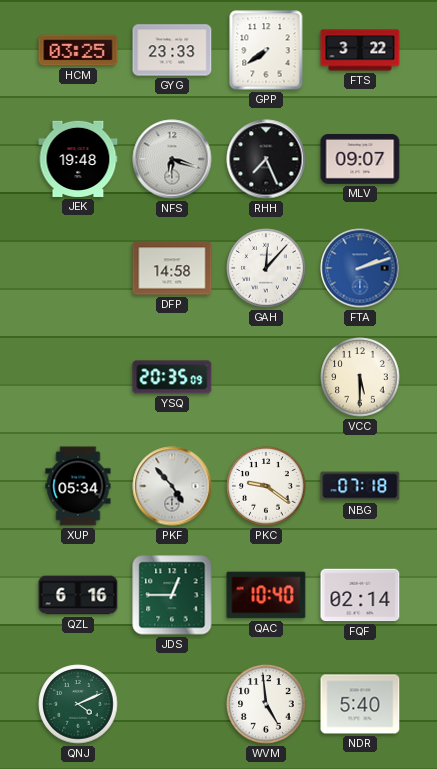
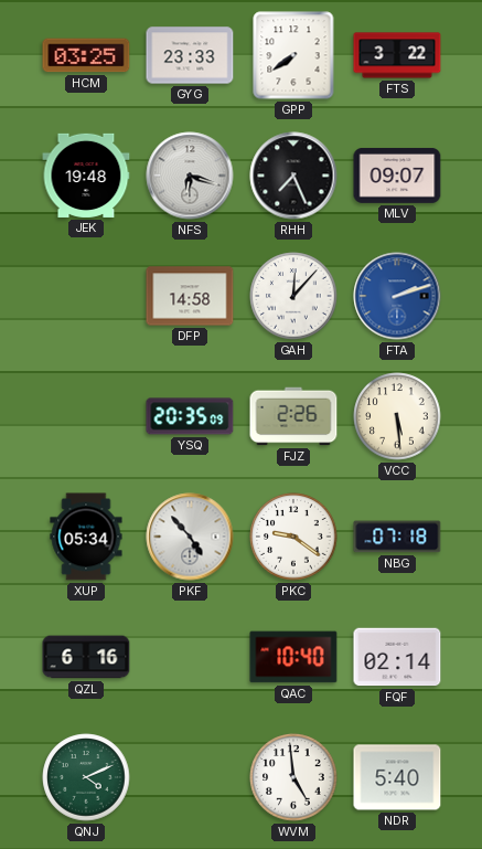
FJZ: none -> 2:26 (293, 416)
VCC: 5:30 -> 5:29 (397, 416)
JDS: 12:45 -> none (172, 595)
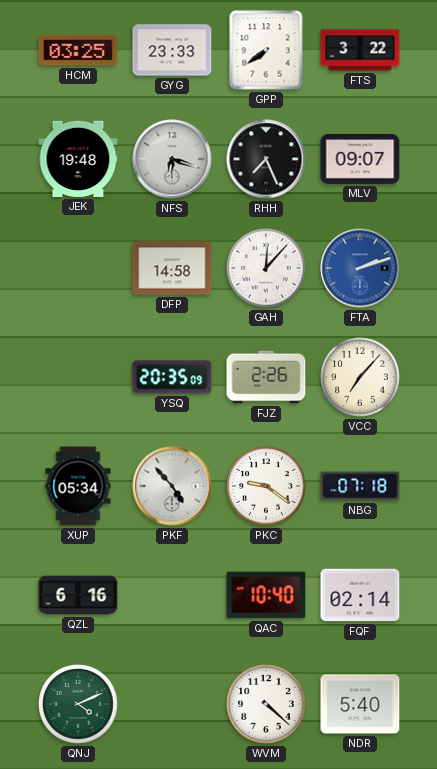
VCC: 5:29 -> 7:07 (360, 377)
WVM: 4:59 -> 4:22 (266, 704)
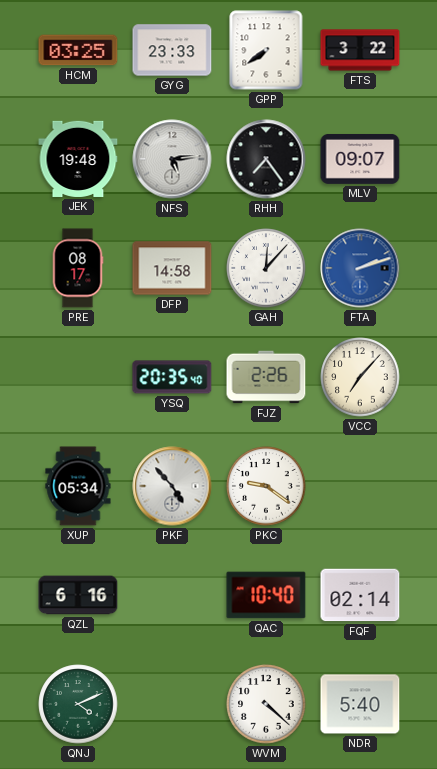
NFS: 6:18 -> 5:14 (172, 159)
RHH: 7:26 -> 7:24 (266, 159)
PRE: none -> 08:17 (78, 268)
YSQ: 20:35:09 -> 20:35:40 (172, 377)
NBG: 07:18 -> none (360, 486)
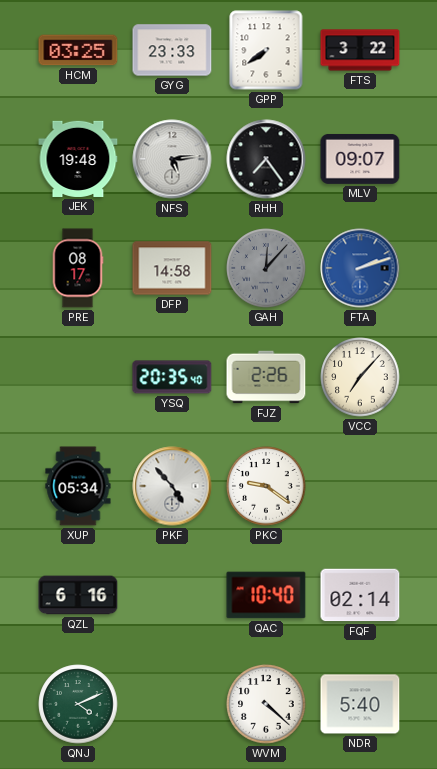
GAH dial: white -> grey (266, 268)
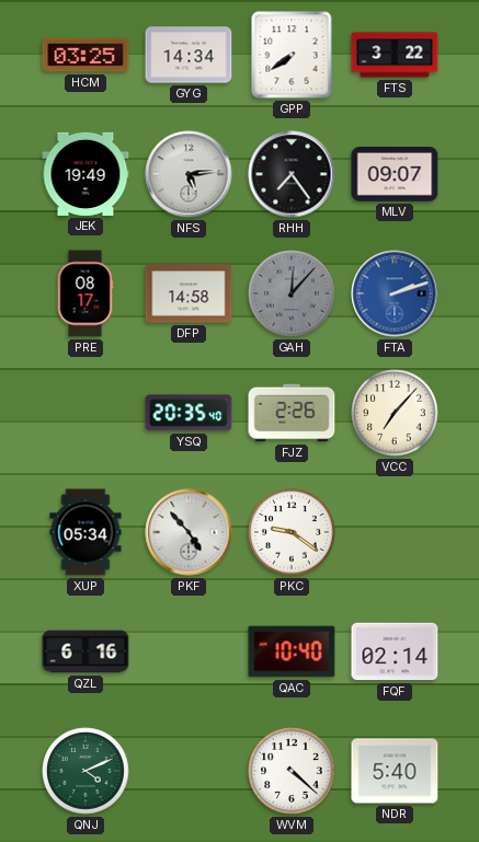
GYG: 23:33 -> 14:34 (189, 55)
JEK: 19:48 -> 19:49 (85, 174)
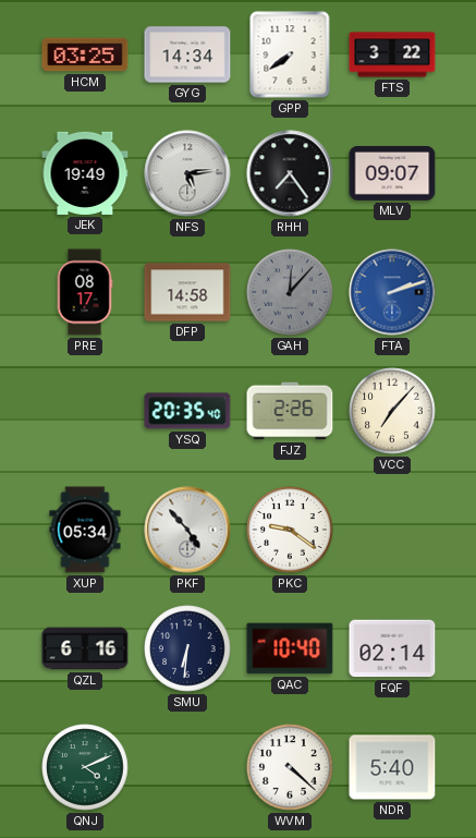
SMU: none -> 6:31 (187, 648)
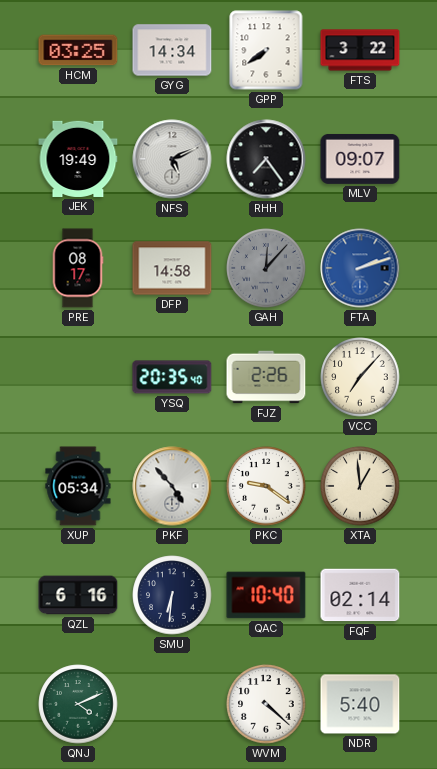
NFS: 5:14 -> 5:11 (172, 159)
XTA: none -> 12:59 (360, 486)
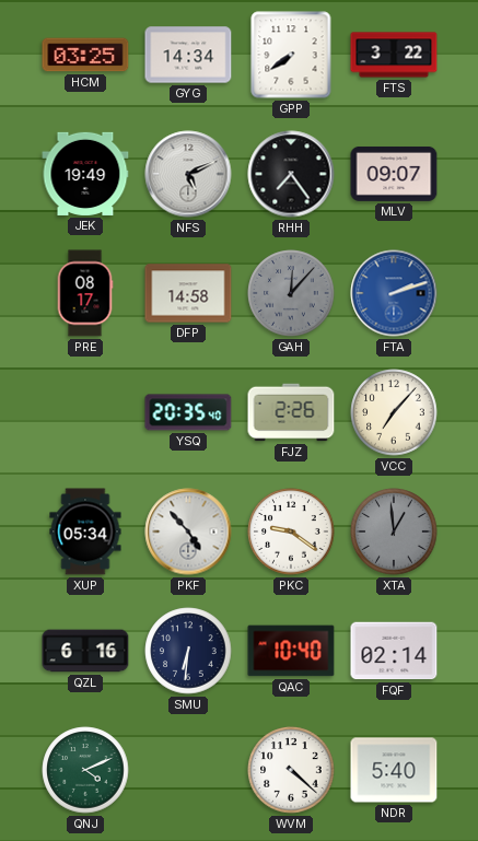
XTA dial: cream -> grey (394, 532)
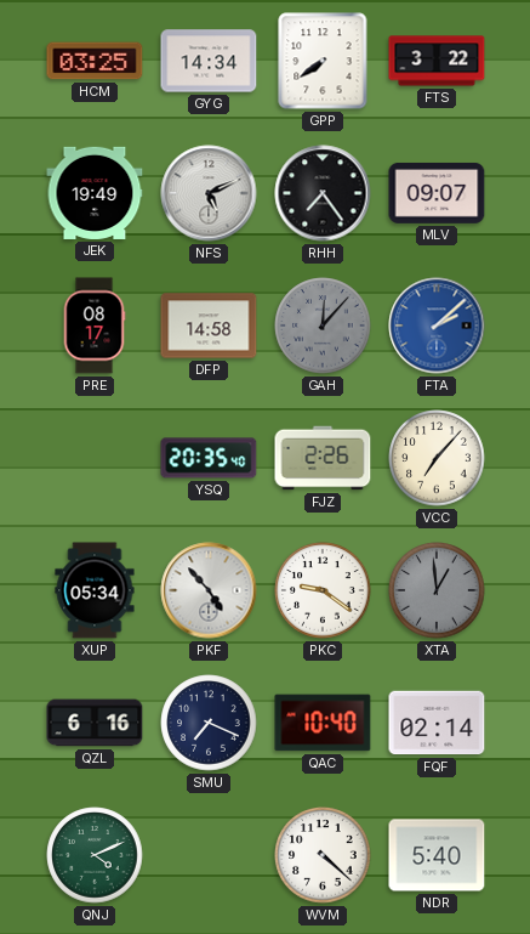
FTA: 2:12 -> 2:08 (437, 326)
SMU: 6:31 -> 7:19 (209, 723)
